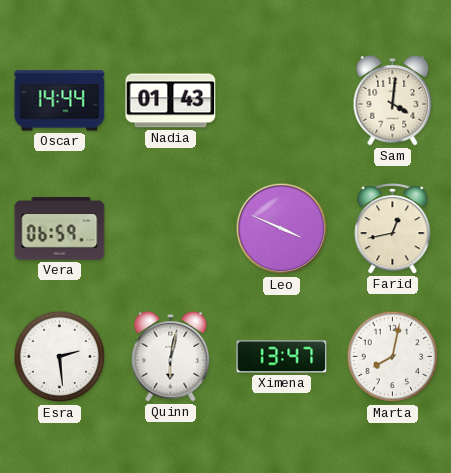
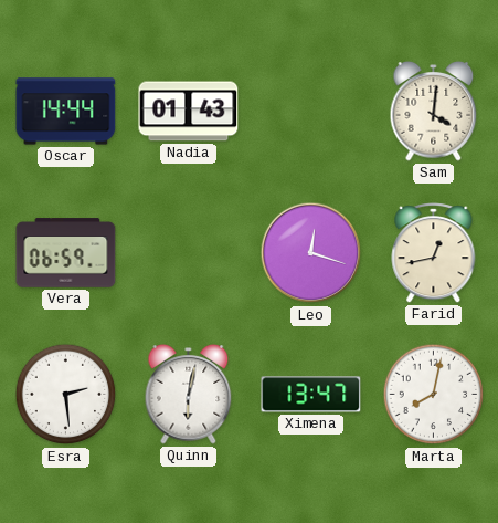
Leo: 3:49 -> 12:18 (311, 253)
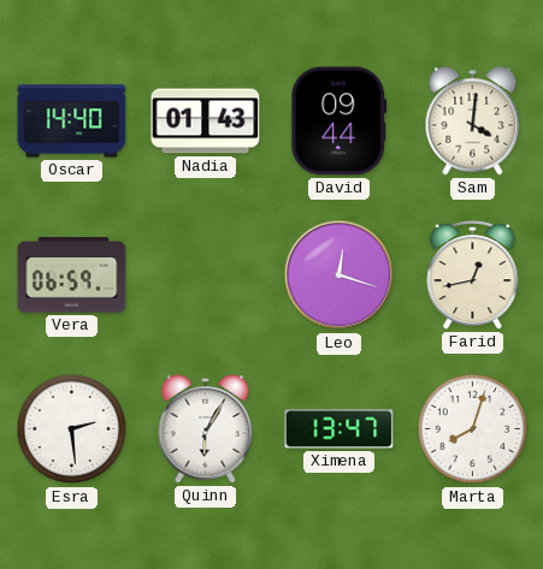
Oscar: 14:44 -> 14:40 (72, 121)
David: none -> 09:44 (340, 121)
Quinn: 6:02 -> 6:05 (206, 429)
Marta: 8:02 -> 8:03 (473, 429)
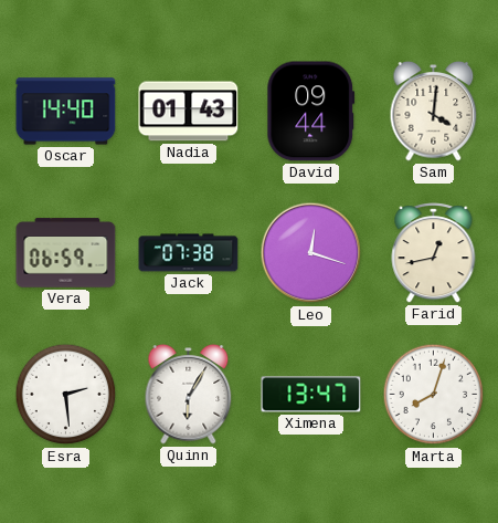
Jack: none -> 07:38 (189, 253)
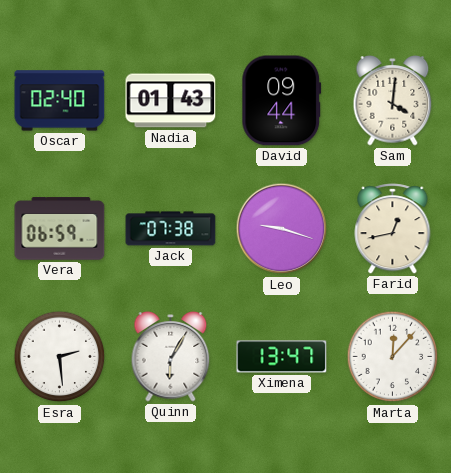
Oscar: 14:40 -> 02:40 (60, 101)
Leo: 12:18 -> 9:18 (282, 229)
Marta: 8:03 -> 12:07 (393, 357)
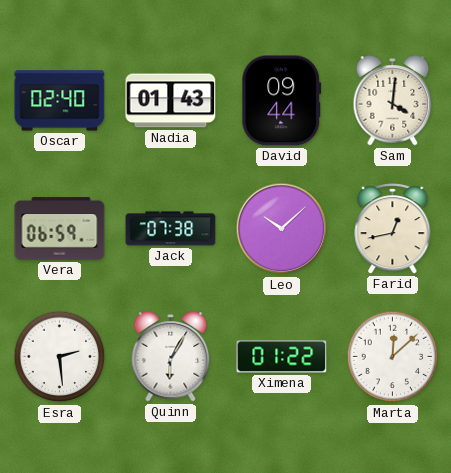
Leo: 9:18 -> 10:08 (282, 229)
Ximena: 13:47 -> 01:22 (282, 357)
Marta: 12:07 -> 12:08 (393, 357)
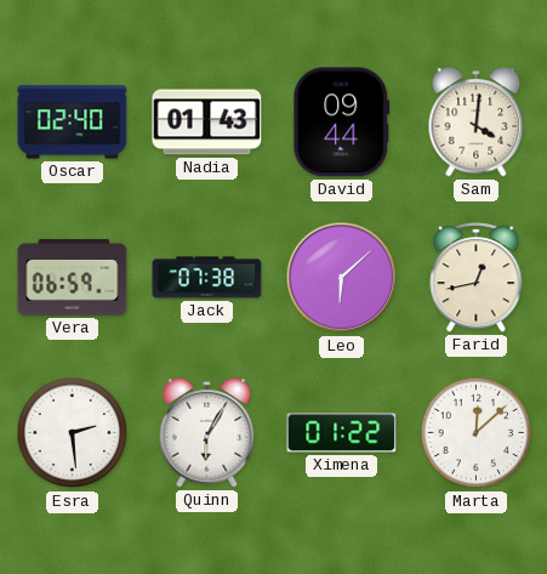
Leo: 10:08 -> 6:08 (342, 278)
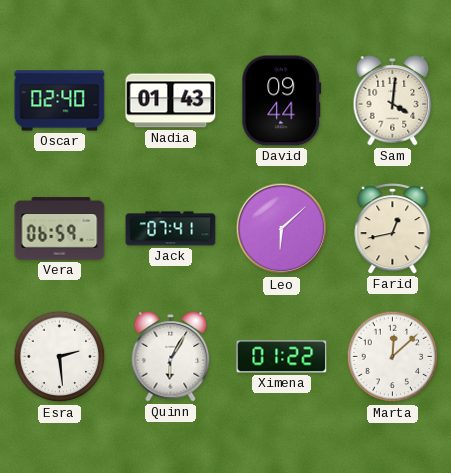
Jack: 07:38 -> 07:41 (171, 229)
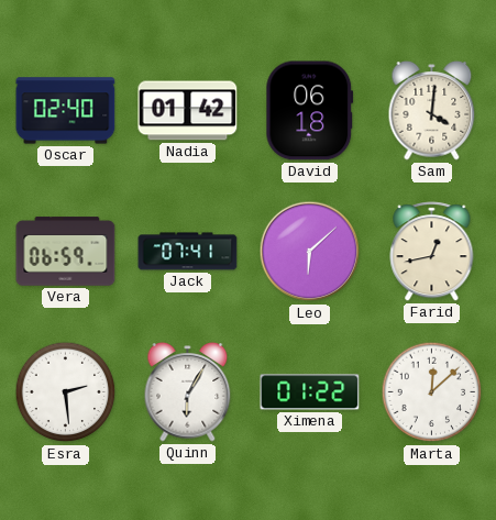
Nadia: 01:43 -> 01:42 (188, 111)
David: 09:44 -> 06:18 (310, 111)
